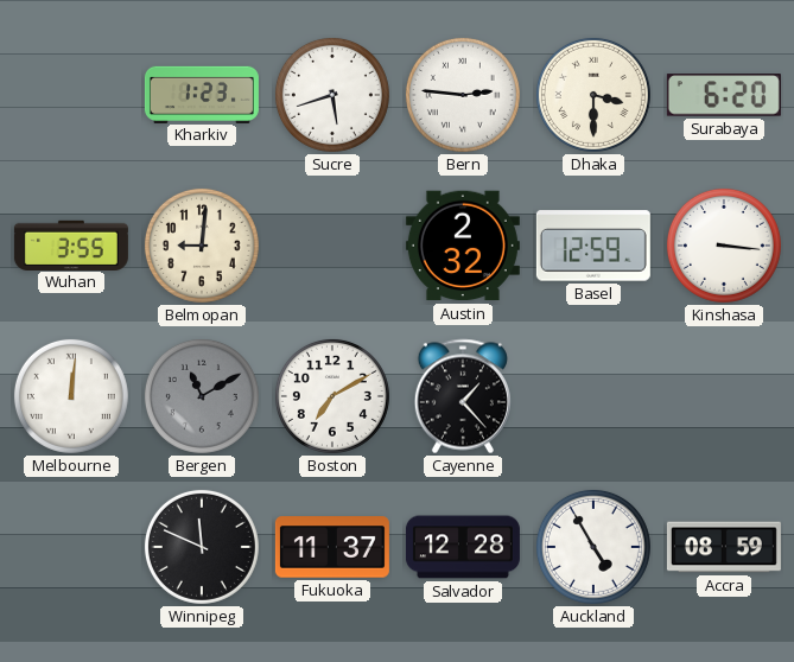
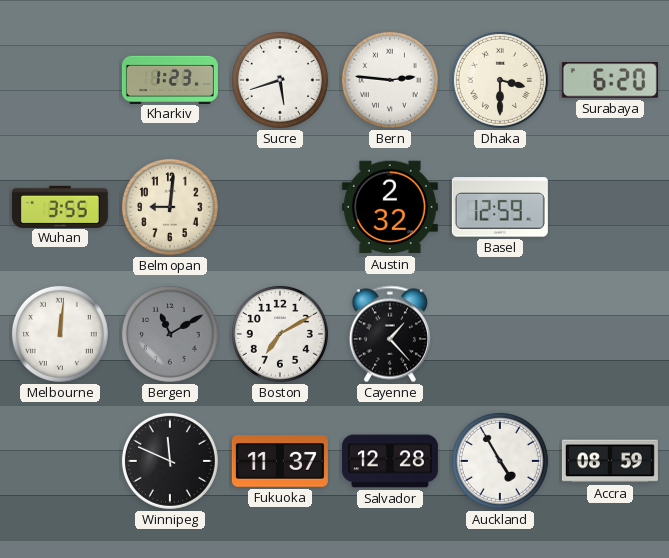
Kinshasa: 3:16 -> none (724, 246)
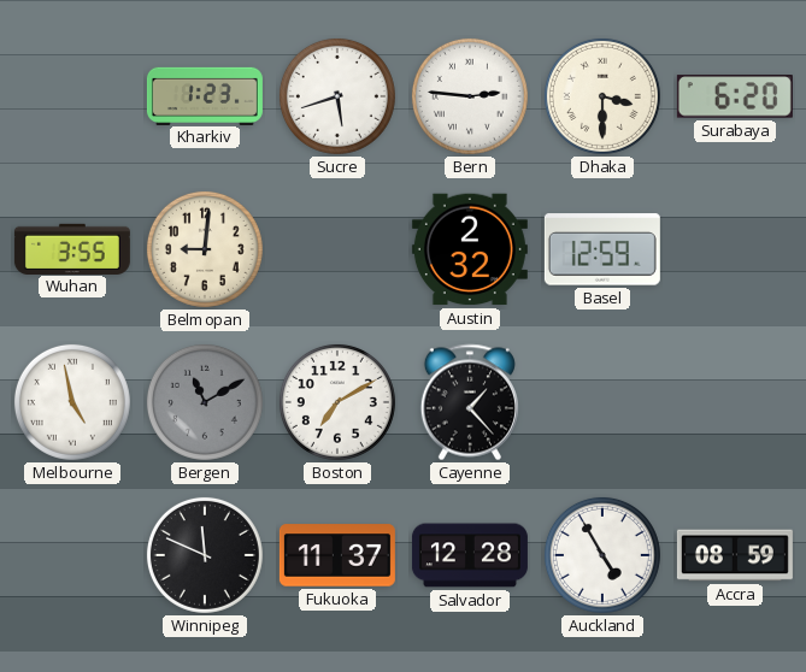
Melbourne: 12:01 -> 4:58 (72, 402)
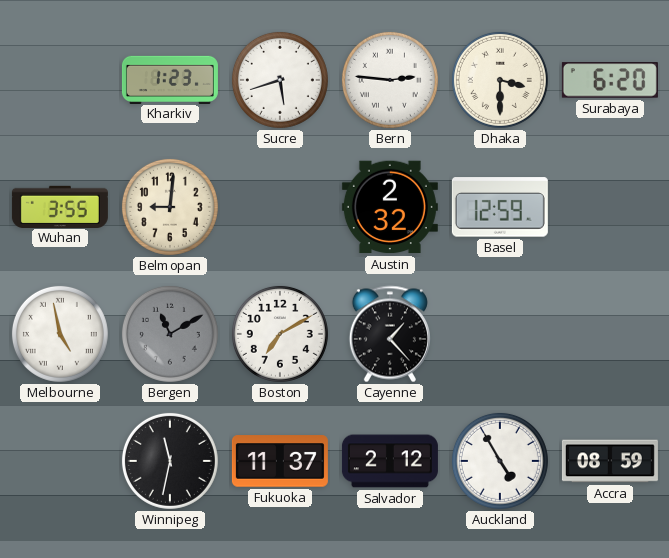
Winnipeg: 11:49 -> 11:32 (170, 461)
Salvador: 12:28 -> 2:12 (390, 461)
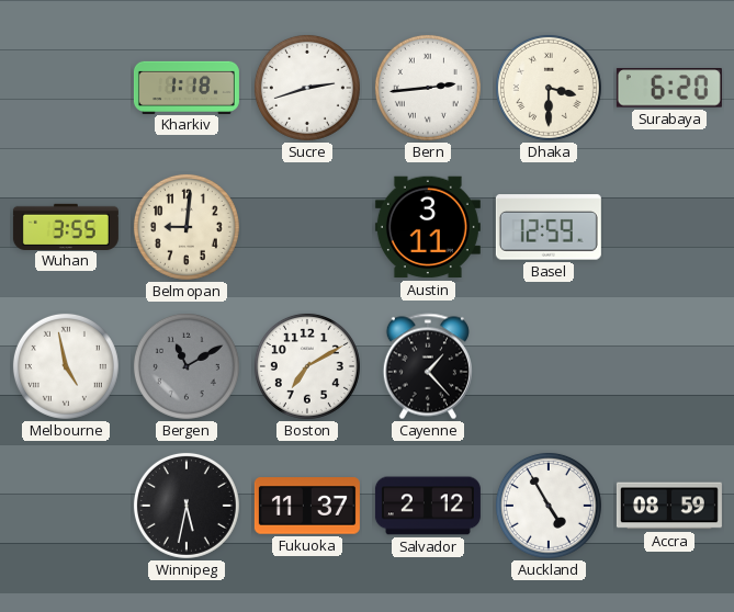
Kharkiv: 1:23 -> 1:18 (187, 87)
Sucre: 5:42 -> 2:42 (307, 88)
Bern: 2:46 -> 2:44 (428, 88)
Austin: 2:32 -> 3:11 (428, 227)
Winnipeg: 11:32 -> 5:32 (187, 506)
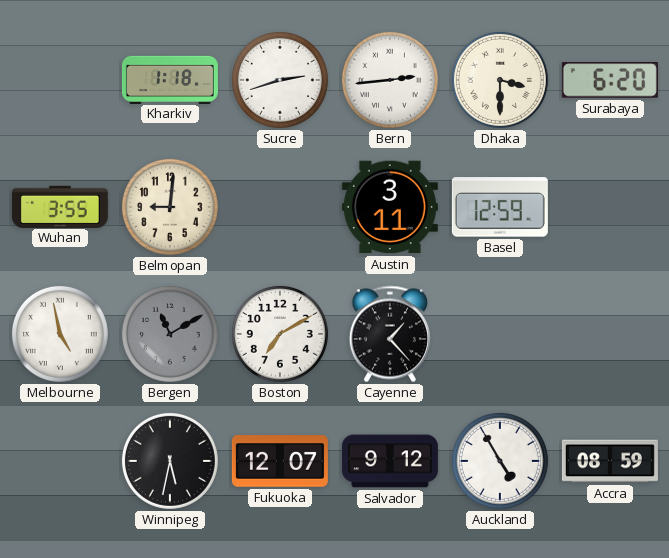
Fukuoka: 11:37 -> 12:07 (280, 461)
Salvador: 2:12 -> 9:12 (390, 461)
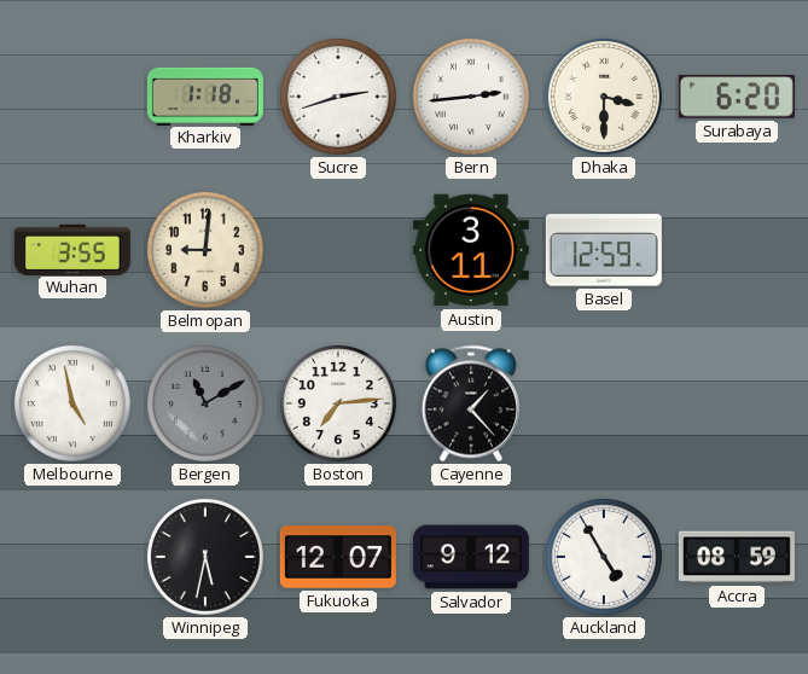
Boston: 7:10 -> 7:14 (338, 403)
